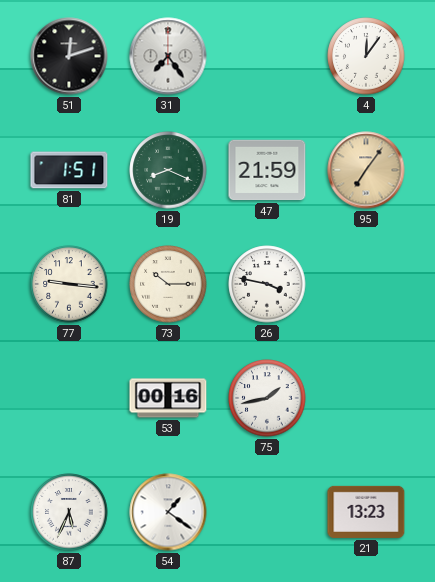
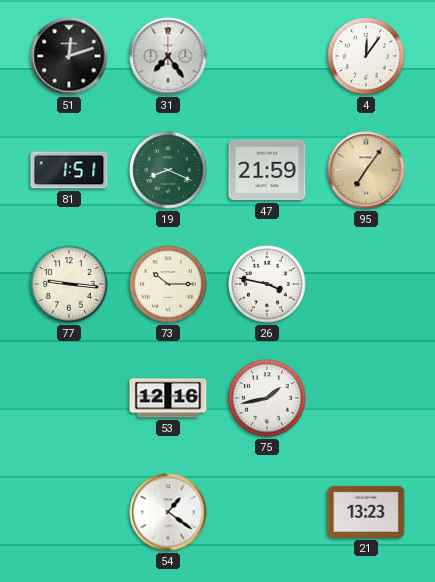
53: 00:16 -> 12:16 (168, 398)
87: 5:34 -> none (69, 512)
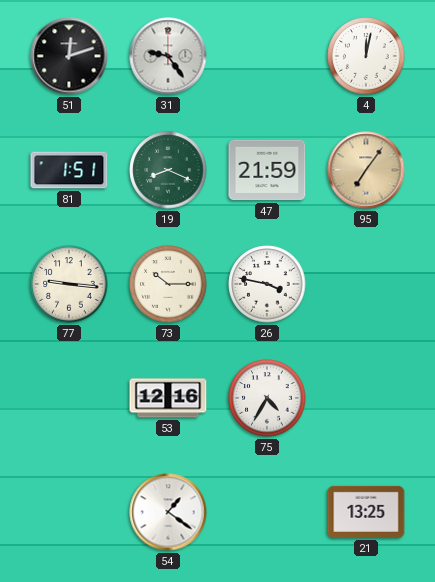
31: 7:24 -> 9:24 (168, 56)
4: 12:06 -> 12:02 (366, 56)
75: 1:43 -> 4:35 (267, 398)
21: 13:23 -> 13:25 (366, 512)
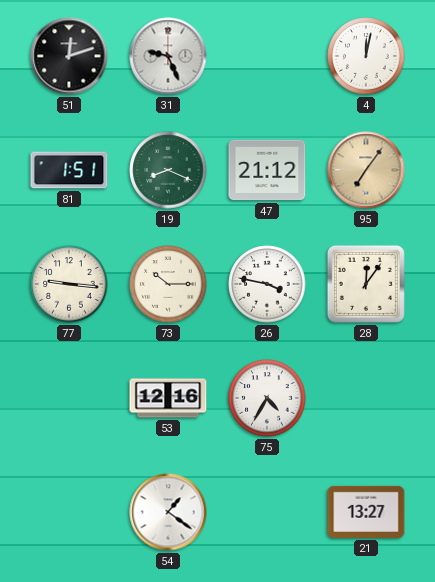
31: 9:24 -> 9:26 (168, 56)
47: 21:59 -> 21:12 (267, 170)
28: none -> 12:06 (366, 284)
21: 13:25 -> 13:27 (366, 512)
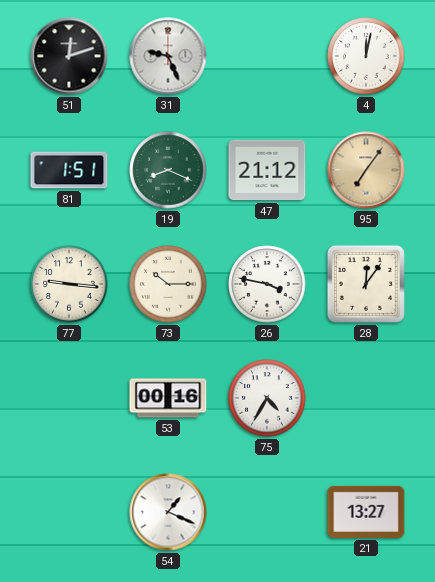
53: 12:16 -> 00:16 (168, 398)
54: 1:21 -> 1:19 (168, 512)
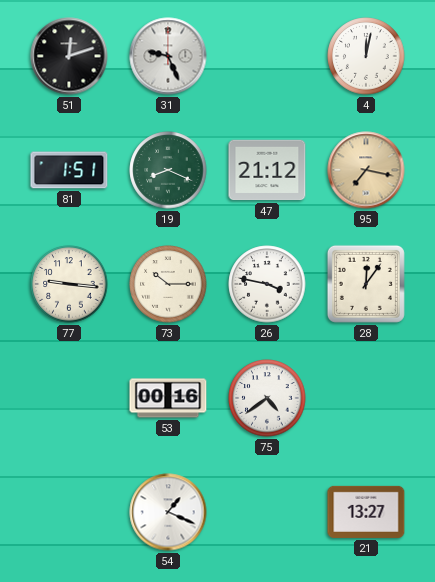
95: 7:06 -> 7:17 (366, 170)
75: 4:35 -> 4:39 (267, 398)
